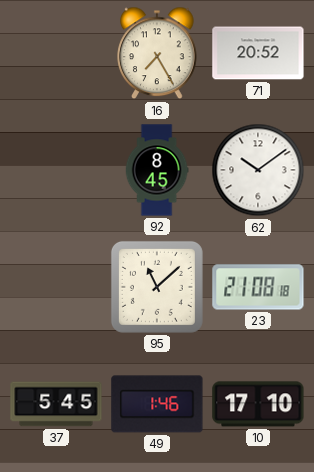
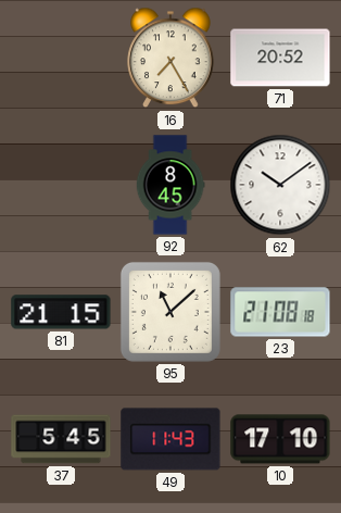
81: none -> 21:15 (61, 312)
49: 1:46 -> 11:43 (171, 439)
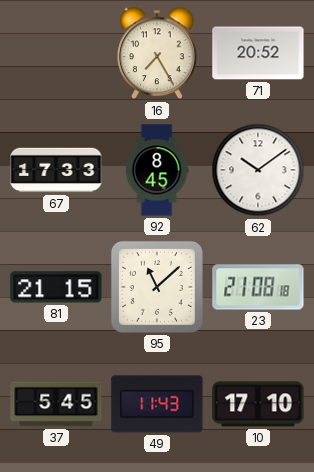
67: none -> 17:33 (56, 170)
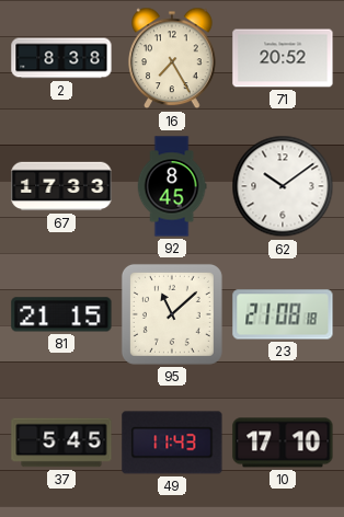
2: none -> 8:38 (61, 58)
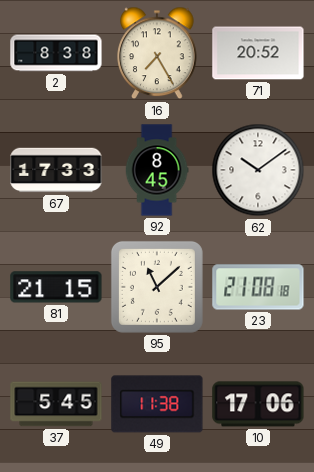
49: 11:43 -> 11:38 (157, 404)
10: 17:10 -> 17:06 (258, 404)
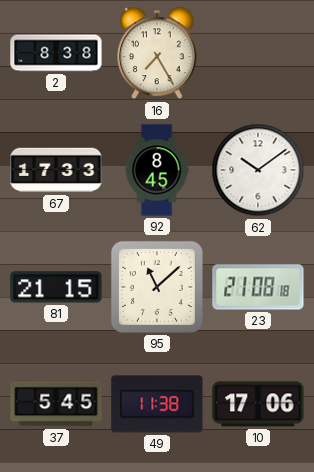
71: 20:52 -> none (258, 53)
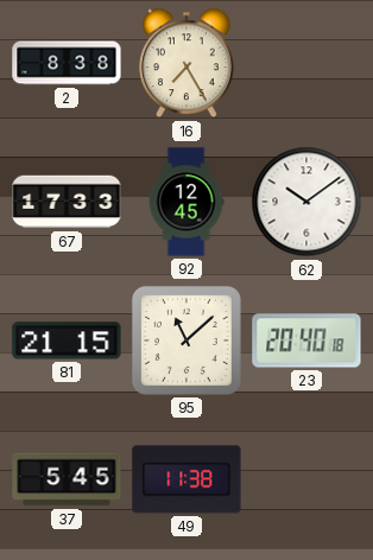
92: 8:45 -> 12:45 (186, 202)
23: 21:08 -> 20:40 (306, 341)
10: 17:06 -> none (258, 404)
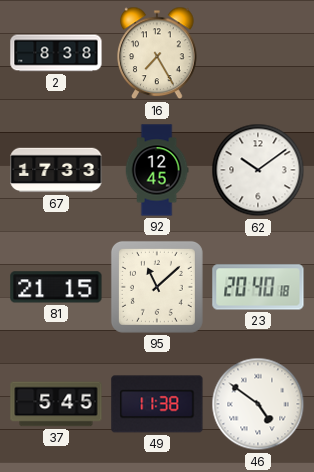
46: none -> 4:51 (258, 404)
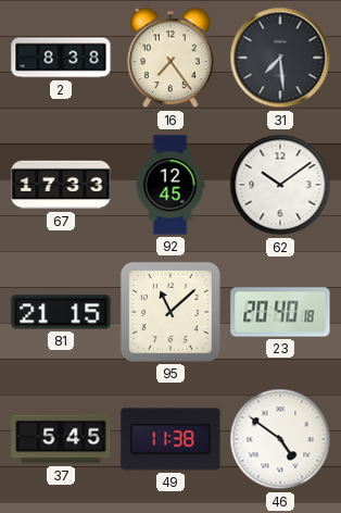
16: 7:25 -> 7:24 (171, 58)
31: none -> 7:29 (280, 58)
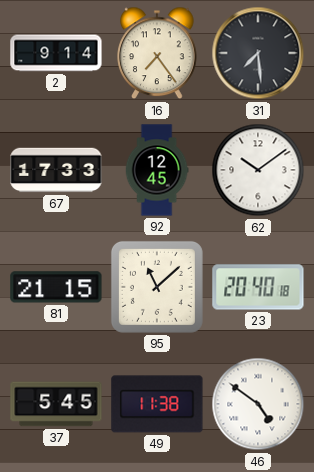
2: 8:38 -> 9:14 (56, 53)
